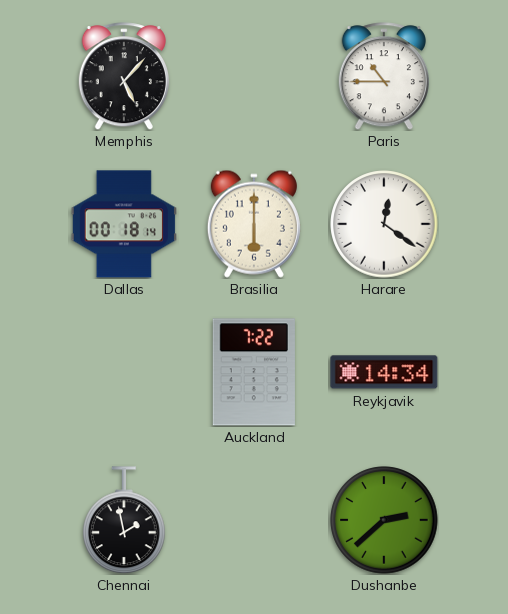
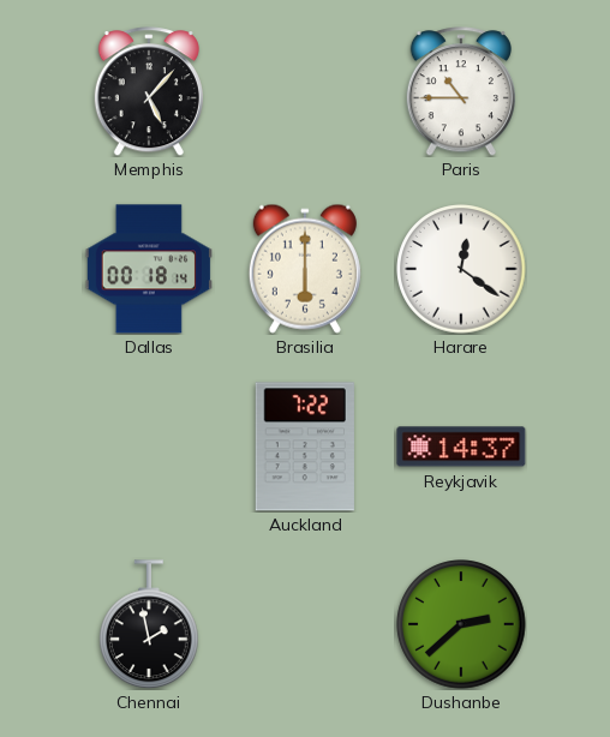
Reykjavik: 14:34 -> 14:37 (461, 447)
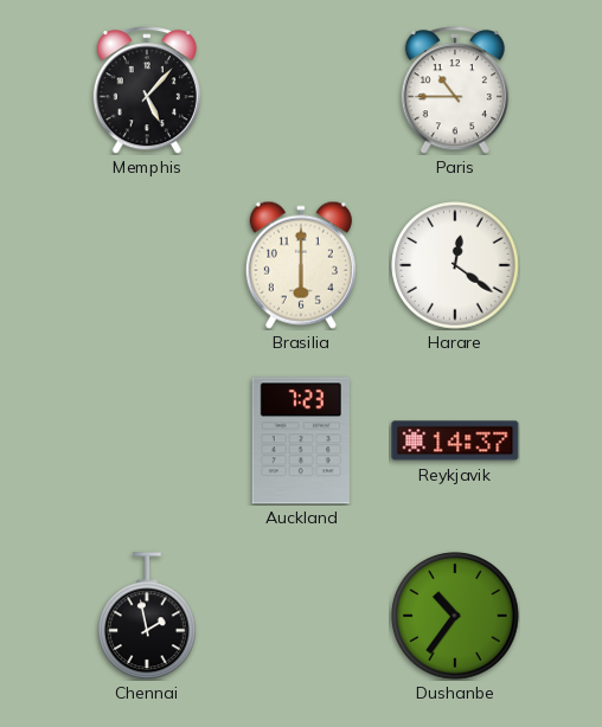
Dallas: 00:18 -> none (149, 269)
Auckland: 7:22 -> 7:23 (301, 440)
Dushanbe: 2:38 -> 10:36 (455, 616)
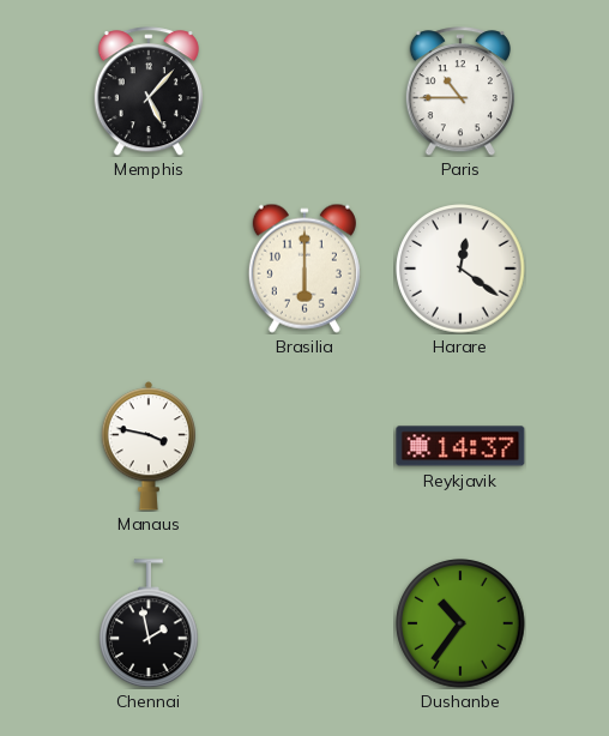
Manaus: none -> 3:47 (147, 446)
Auckland: 7:23 -> none (301, 440)
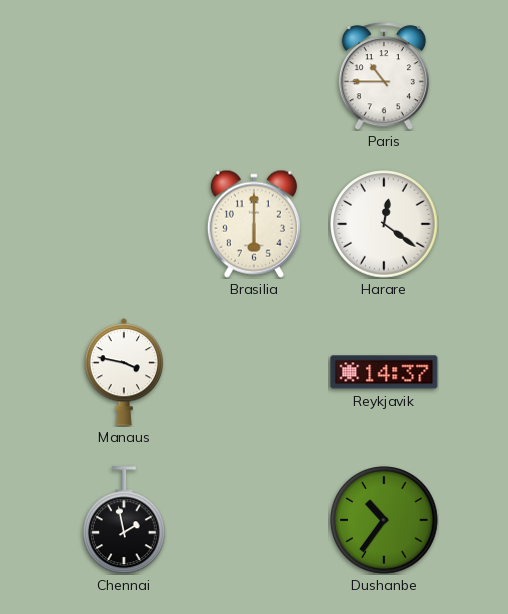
Memphis: 5:07 -> none (149, 91)
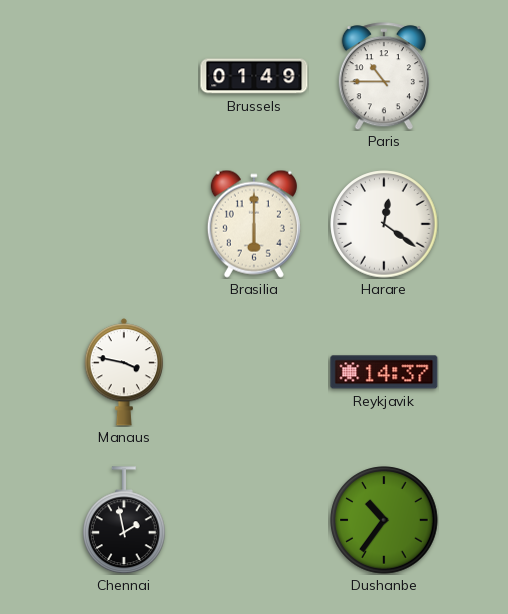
Brussels: none -> 01:49 (254, 76)
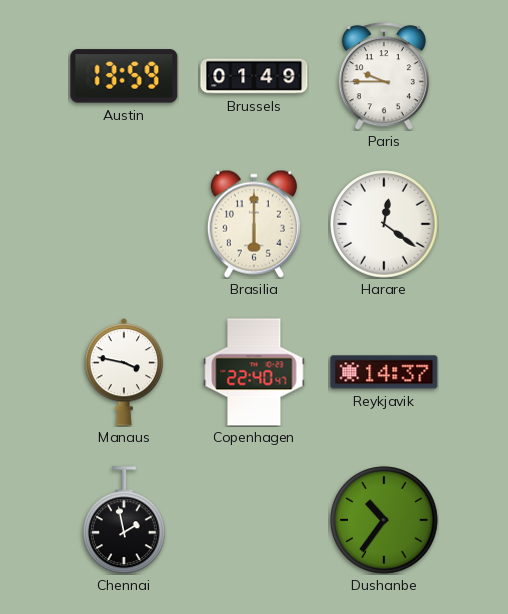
Austin: none -> 13:59 (124, 76)
Paris: 10:45 -> 9:45 (384, 76)
Copenhagen: none -> 22:40 (254, 372)
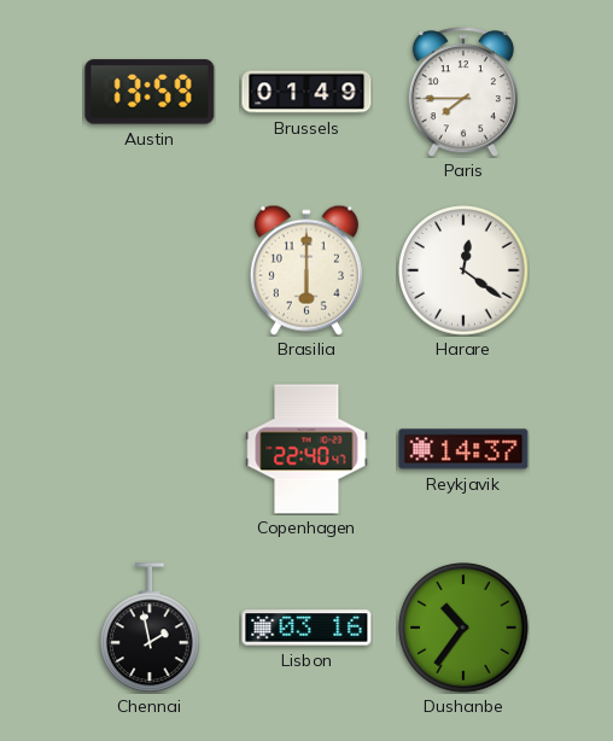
Paris: 9:45 -> 7:45 (463, 92)
Manaus: 3:47 -> none (123, 372)
Lisbon: none -> 03:16 (306, 628)
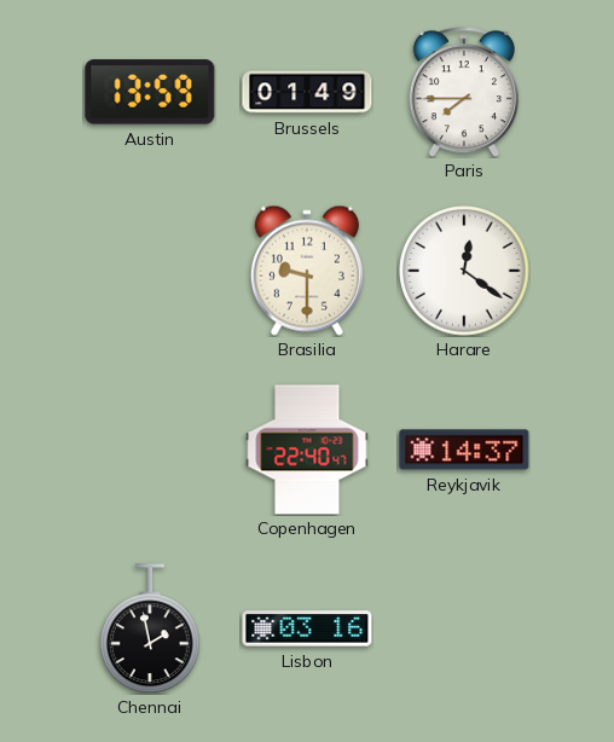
Brasilia: 6:00 -> 9:30 (307, 271)
Dushanbe: 10:36 -> none (463, 628)
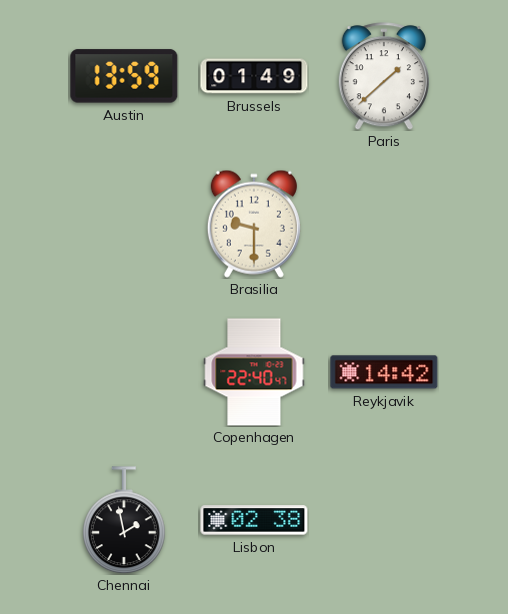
Paris: 7:45 -> 1:38 (384, 76)
Harare: 12:21 -> none (464, 271)
Reykjavik: 14:37 -> 14:42 (384, 372)
Lisbon: 03:16 -> 02:38 (254, 520)
